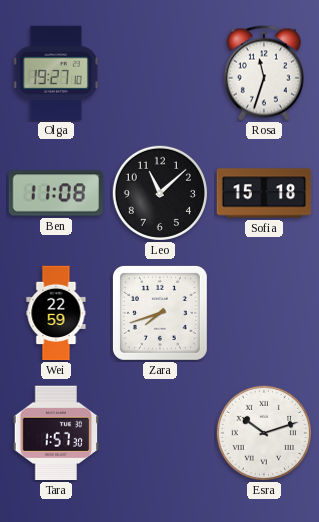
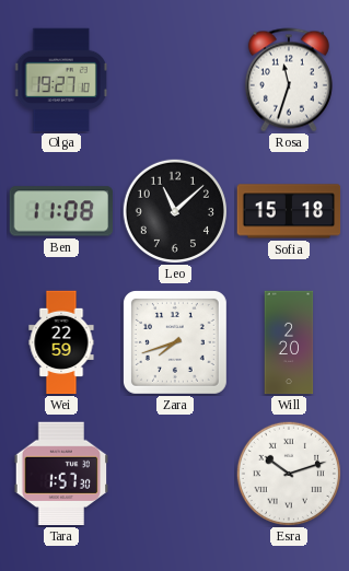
Will: none -> 2:20 (289, 342)
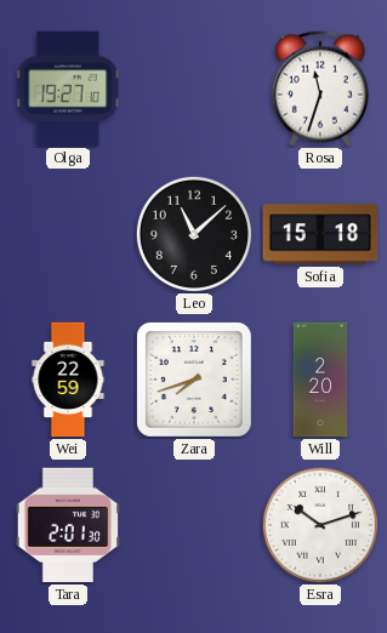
Ben: 11:08 -> none (60, 211)
Tara: 1:57 -> 2:01 (68, 525)
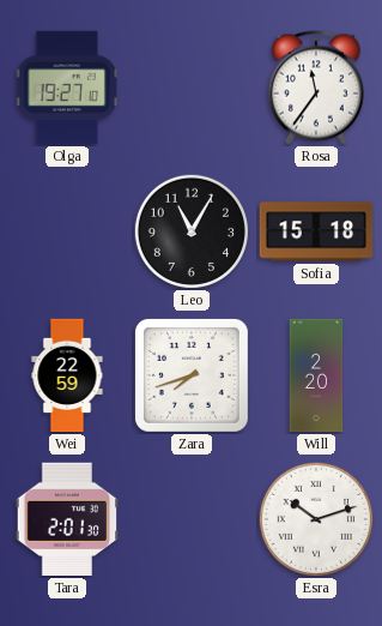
Rosa: 11:33 -> 11:36 (316, 88)
Leo: 11:08 -> 11:05 (192, 231)
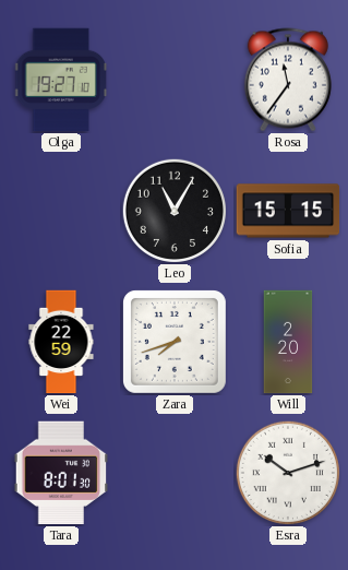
Sofia: 15:18 -> 15:15 (288, 211)
Tara: 2:01 -> 8:01 (61, 473)
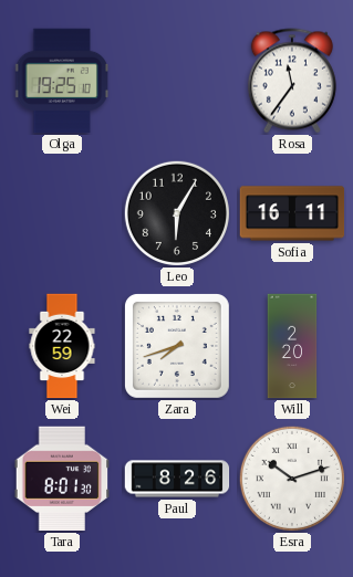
Olga: 19:27 -> 19:25 (62, 81)
Leo: 11:05 -> 6:05 (177, 213)
Sofia: 15:15 -> 16:11 (292, 213)
Paul: none -> 8:26 (177, 479)
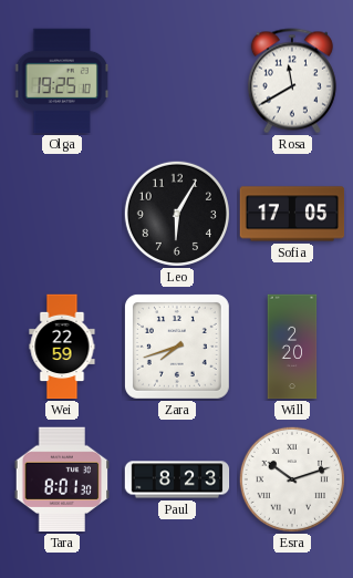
Rosa: 11:36 -> 11:40 (292, 81)
Sofia: 16:11 -> 17:05 (292, 214)
Paul: 8:26 -> 8:23 (177, 479)
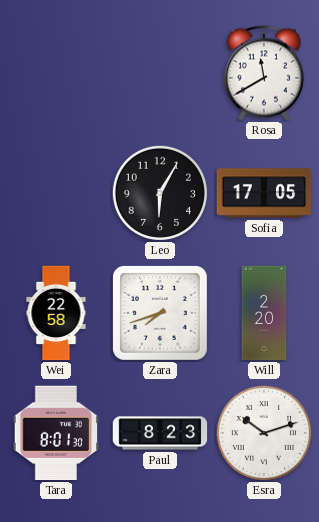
Olga: 19:25 -> none (62, 81)
Wei: 22:59 -> 22:58 (56, 313)
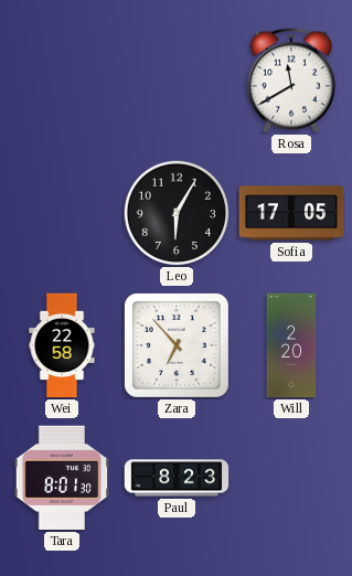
Zara: 7:42 -> 6:53 (177, 345)
Esra: 10:12 -> none (264, 433)
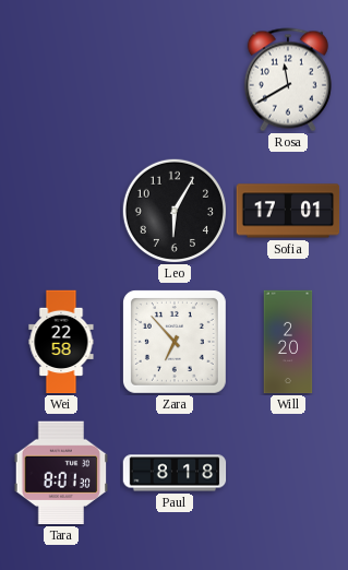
Sofia: 17:05 -> 17:01 (288, 211)
Paul: 8:23 -> 8:18 (175, 473)
